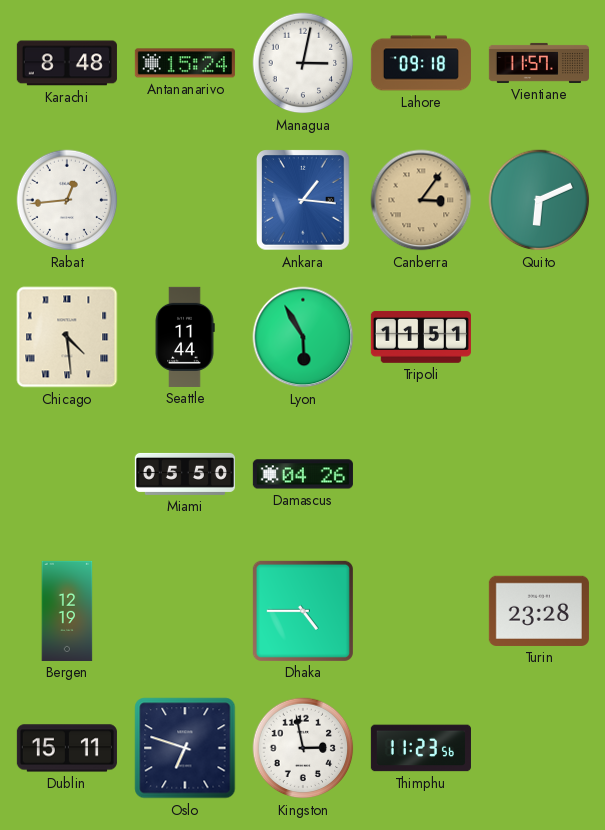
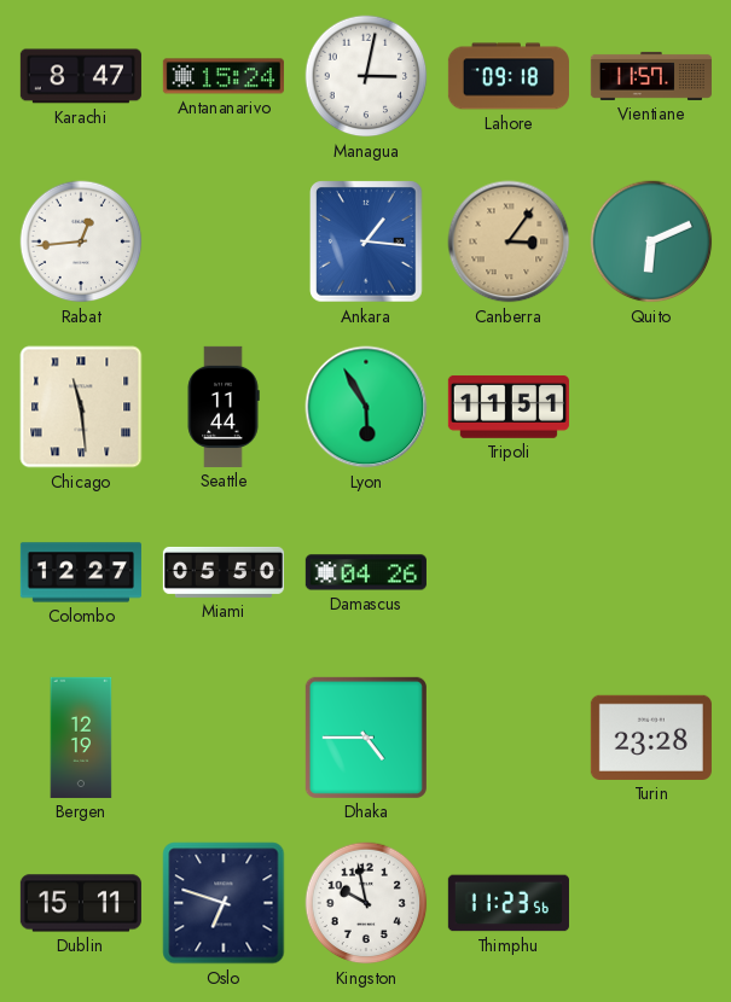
Karachi: 8:48 -> 8:47 (81, 76)
Chicago: 4:29 -> 11:29 (81, 407)
Colombo: none -> 12:27 (81, 572)
Kingston: 2:58 -> 9:58 (366, 903)
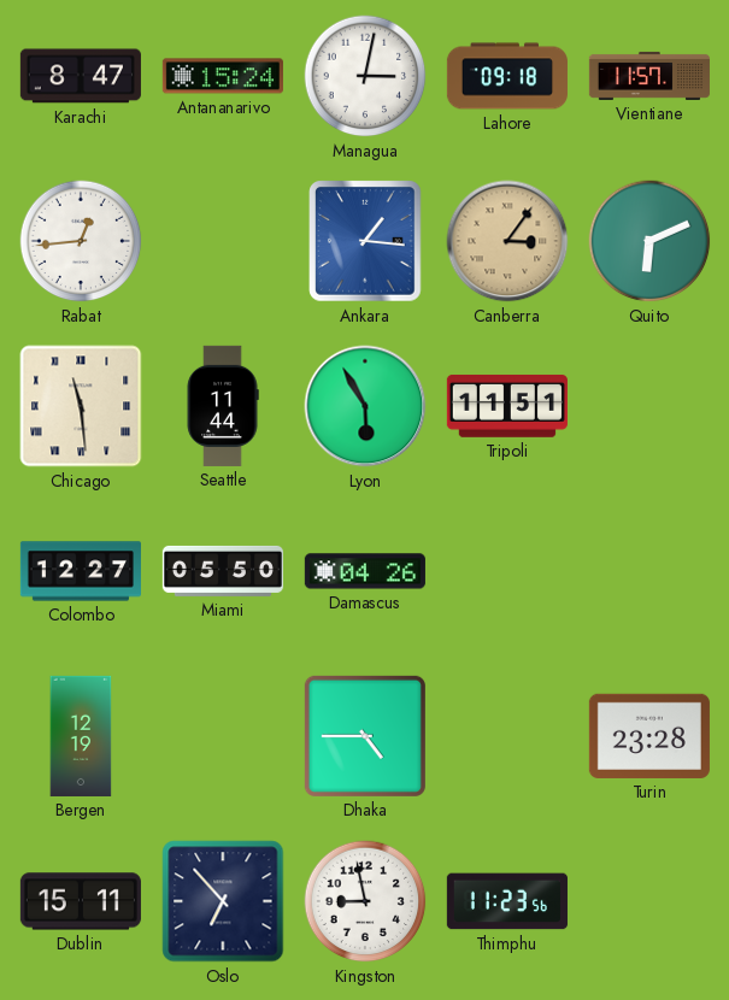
Oslo: 6:48 -> 6:53 (223, 901)
Kingston: 9:58 -> 8:58 (365, 901)
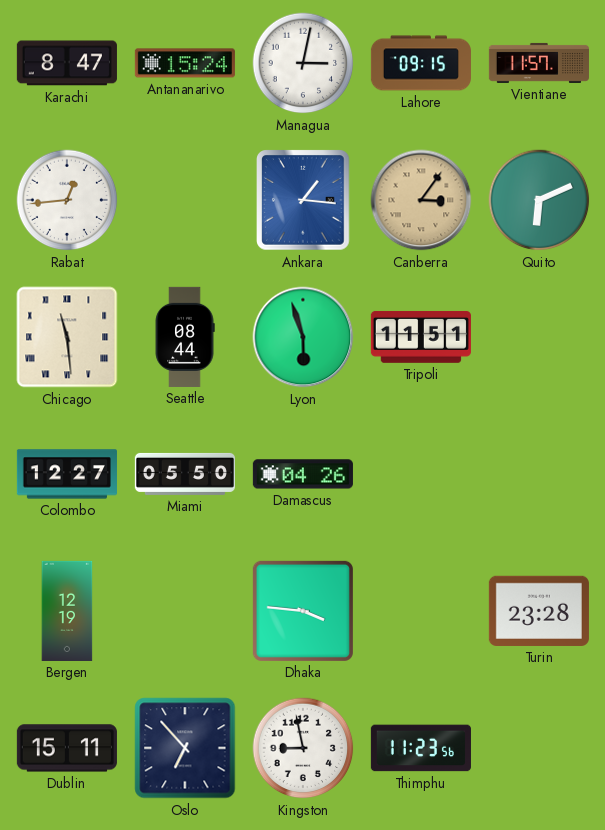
Lahore: 09:18 -> 09:15 (421, 63)
Seattle: 11:44 -> 08:44 (185, 337)
Lyon: 5:55 -> 5:57 (303, 337)
Dhaka: 4:45 -> 3:46 (303, 611)
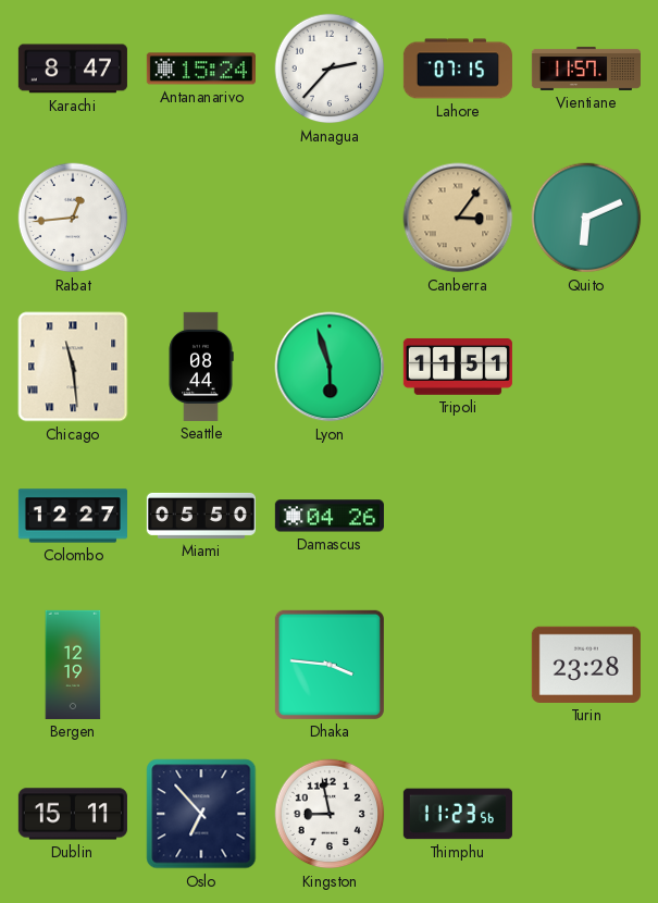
Managua: 3:02 -> 2:37 (330, 69)
Lahore: 09:15 -> 07:15 (458, 69)
Ankara: 1:16 -> none (303, 200)
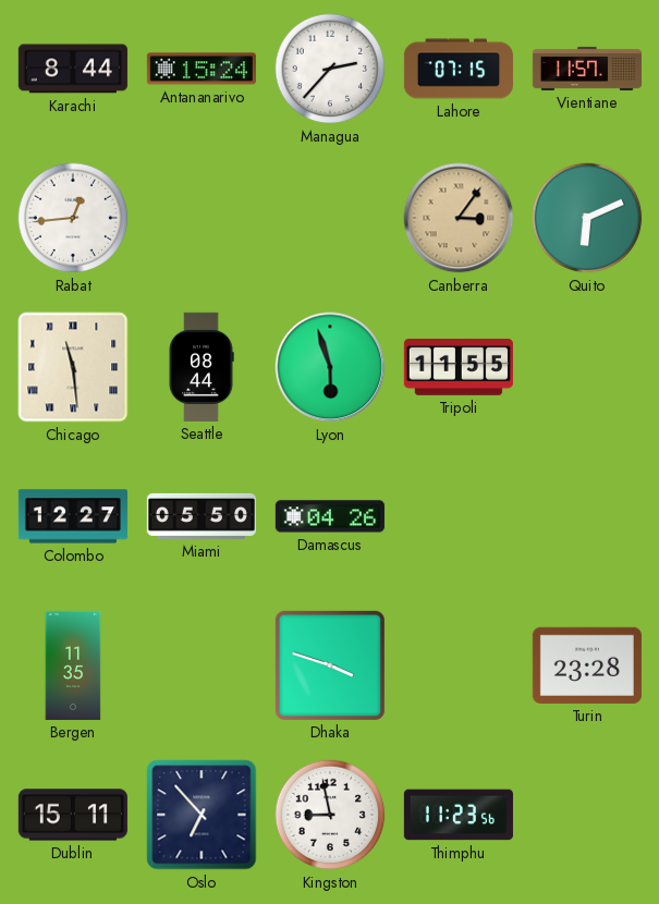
Karachi: 8:47 -> 8:44 (73, 69)
Tripoli: 11:51 -> 11:55 (459, 367)
Bergen: 12:19 -> 11:35 (73, 665)
Dhaka: 3:46 -> 3:48 (330, 665)
